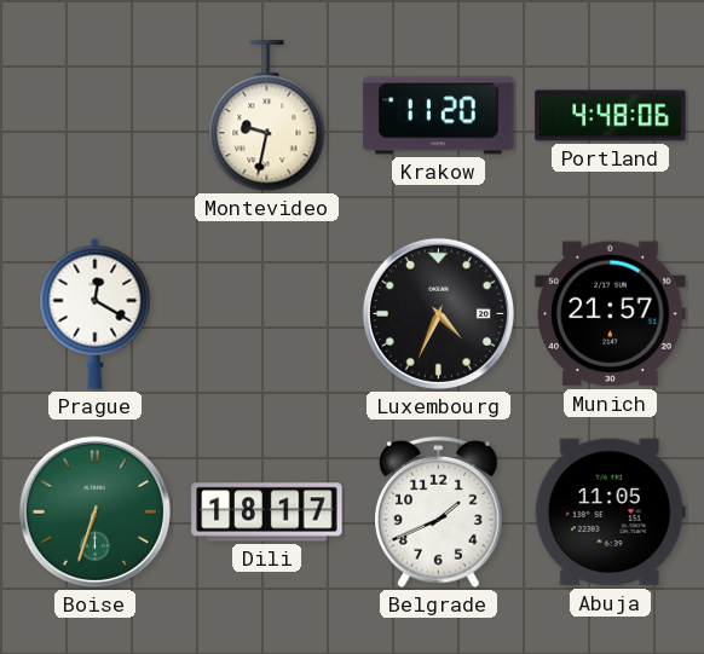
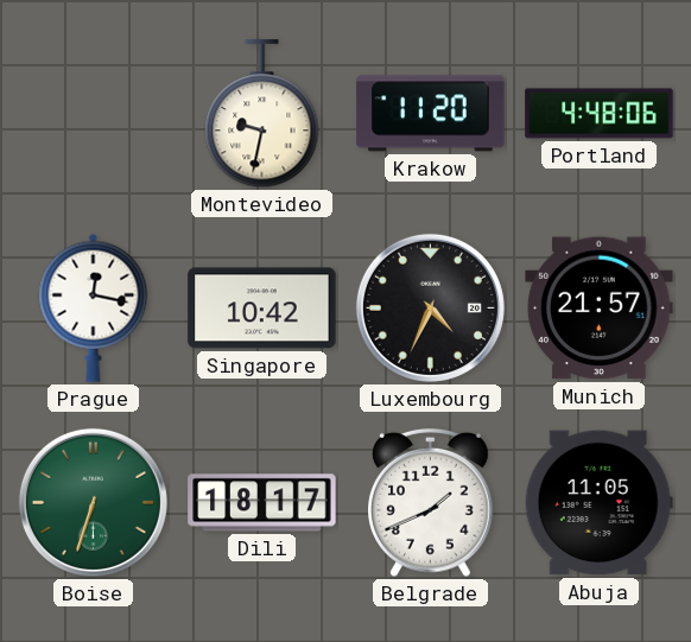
Prague: 12:20 -> 12:17 (94, 307)
Singapore: none -> 10:42 (262, 309)
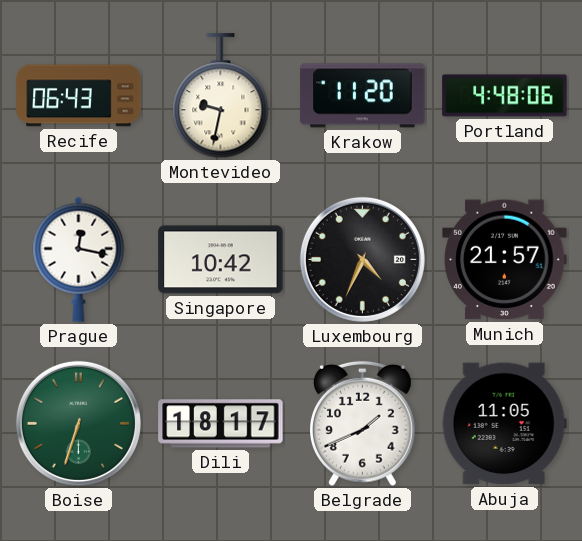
Recife: none -> 06:43 (79, 96)
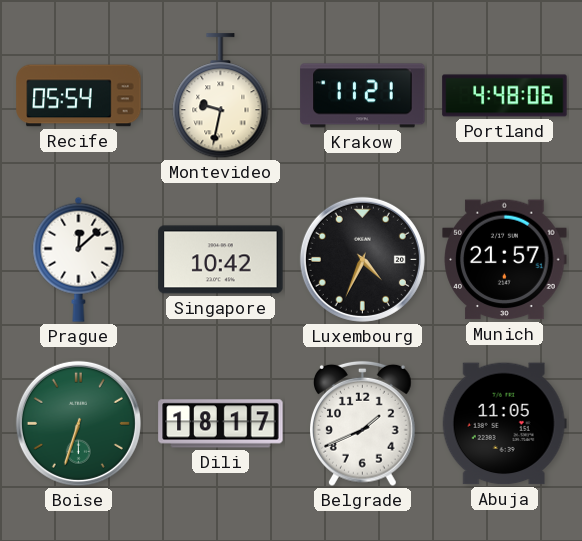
Recife: 06:43 -> 05:54 (79, 96)
Krakow: 11:20 -> 11:21 (363, 96)
Prague: 12:17 -> 12:08 (79, 259)
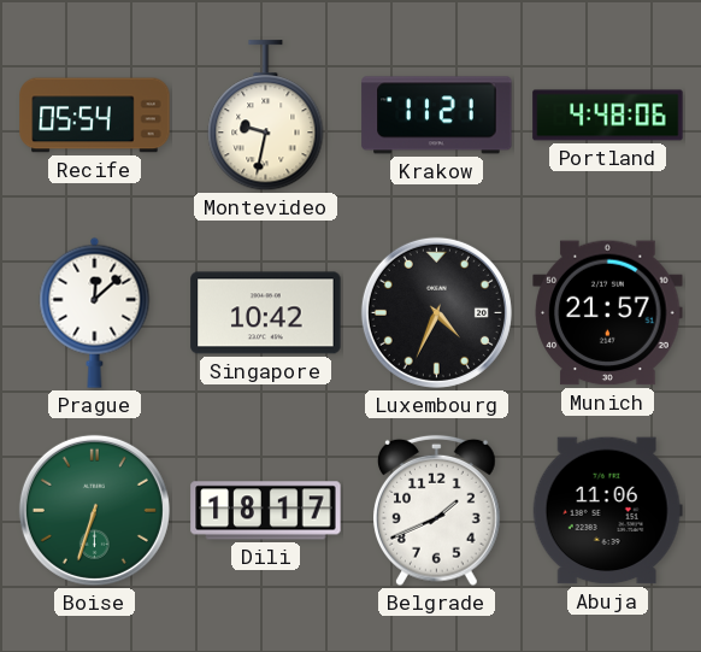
Abuja: 11:05 -> 11:06 (607, 511)
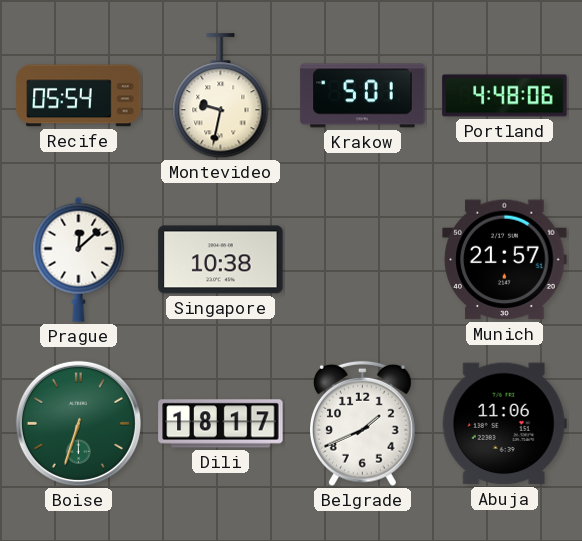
Krakow: 11:21 -> 5:01 (363, 96)
Singapore: 10:42 -> 10:38 (221, 260)
Luxembourg: 4:34 -> none (436, 312)
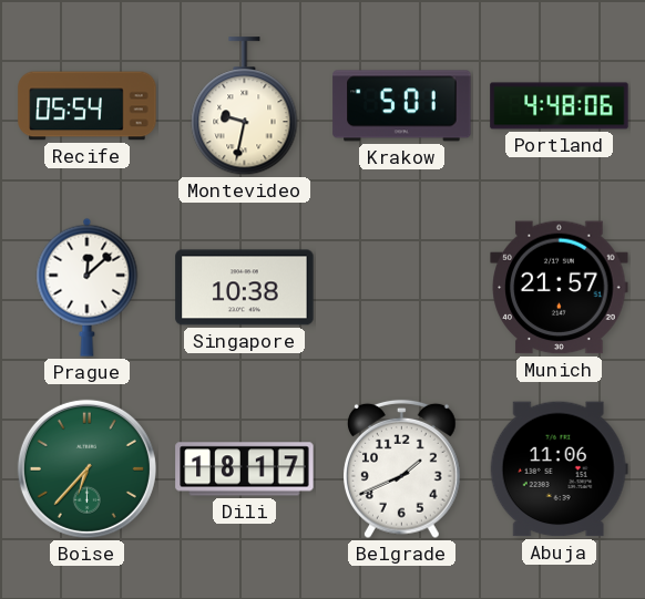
Boise: 6:33 -> 6:37 (86, 468)
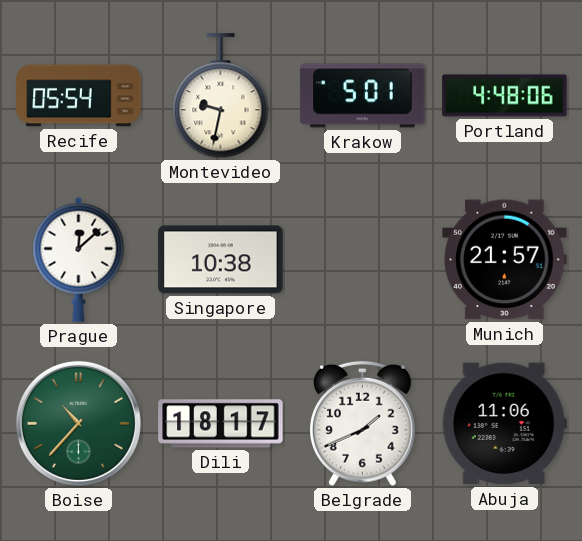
Boise: 6:37 -> 10:37 (78, 423)
